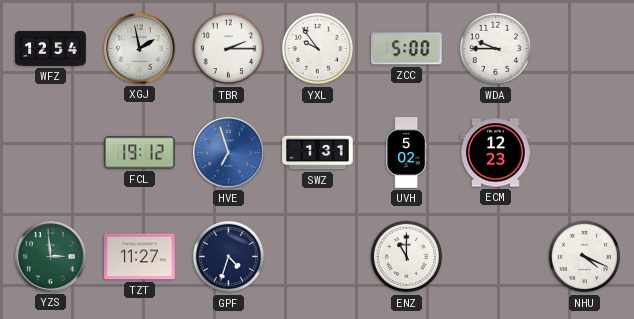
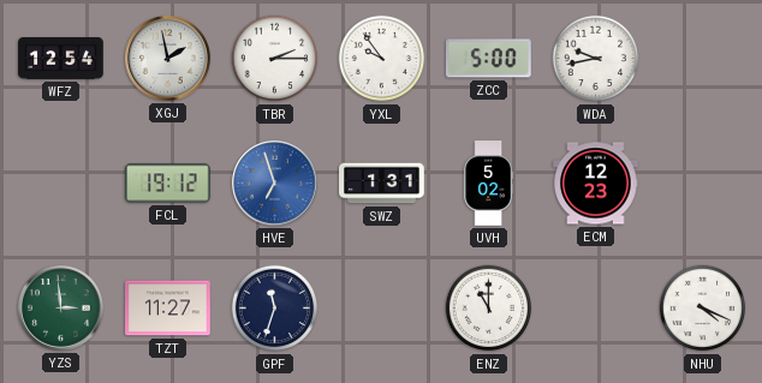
WDA: 9:45 -> 9:43 (596, 59)
GPF: 4:33 -> 11:33 (275, 309)
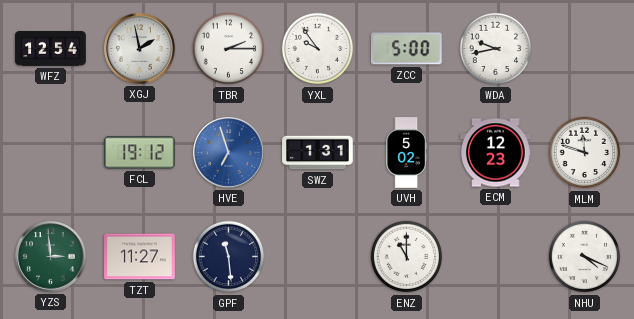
MLM: none -> 11:48 (585, 153)
GPF: 11:33 -> 11:29 (229, 257)
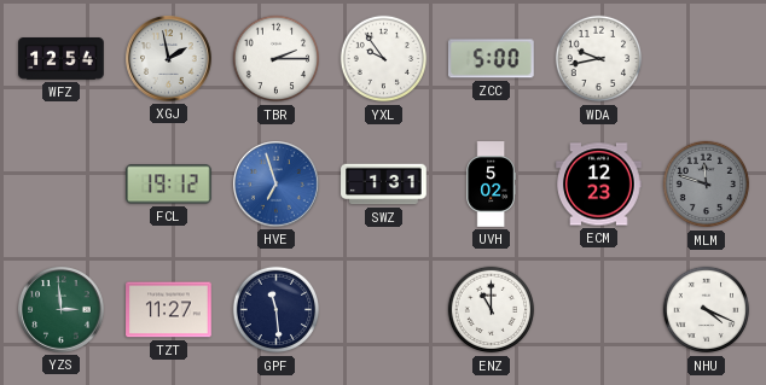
MLM dial: white -> grey (707, 185)
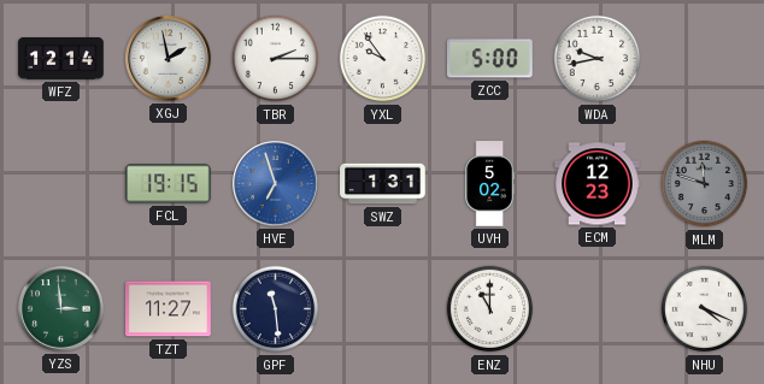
WFZ: 12:54 -> 12:14 (61, 59)
FCL: 19:12 -> 19:15 (169, 184)
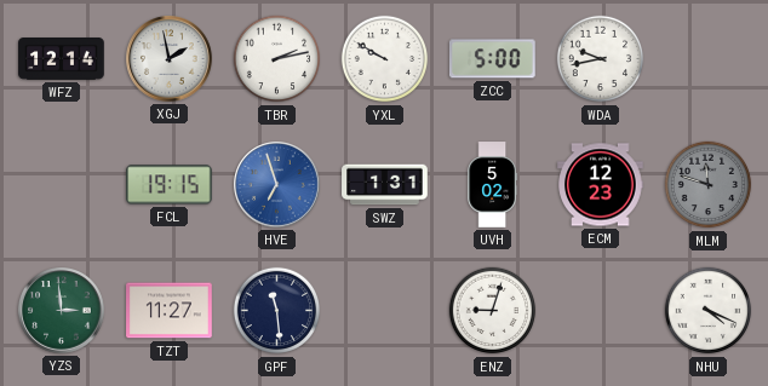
TBR: 2:15 -> 2:13 (277, 59)
YXL: 9:54 -> 9:50 (385, 59)
ENZ: 11:00 -> 9:03 (493, 311)
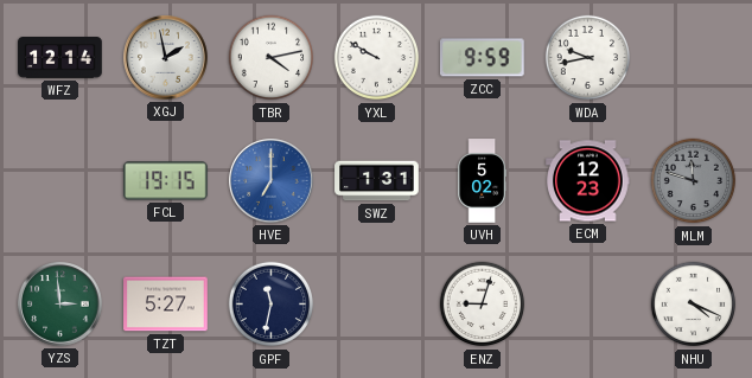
TBR: 2:13 -> 4:13 (272, 58)
ZCC: 5:00 -> 9:59 (483, 58)
HVE: 6:57 -> 7:00 (272, 181)
TZT: 11:27 -> 5:27 (166, 305)
GPF: 11:29 -> 11:32 (272, 305)
